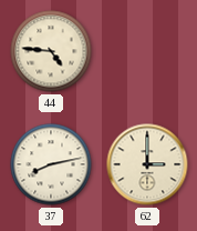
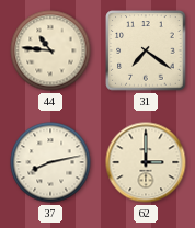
44: 4:46 -> 10:46 (50, 50)
31: none -> 7:21 (146, 50)
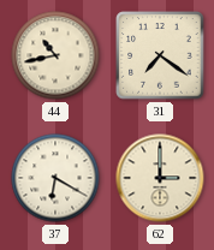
44: 10:46 -> 10:43 (55, 55)
37: 8:13 -> 6:20 (55, 178)
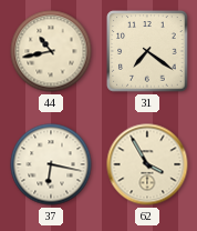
37: 6:20 -> 6:17 (51, 164)
62: 3:00 -> 3:55 (147, 164)
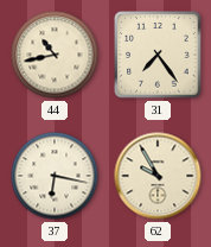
31: 7:21 -> 7:24 (158, 55)
62: 3:55 -> 9:55 (158, 176)
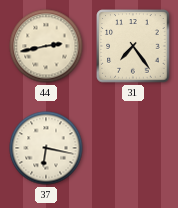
44: 10:43 -> 2:43 (46, 46)
62: 9:55 -> none (158, 176)
